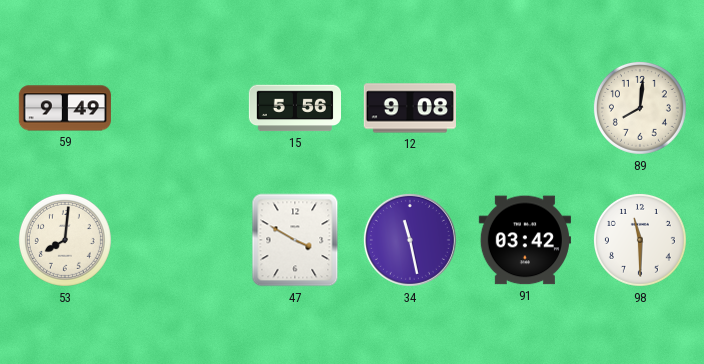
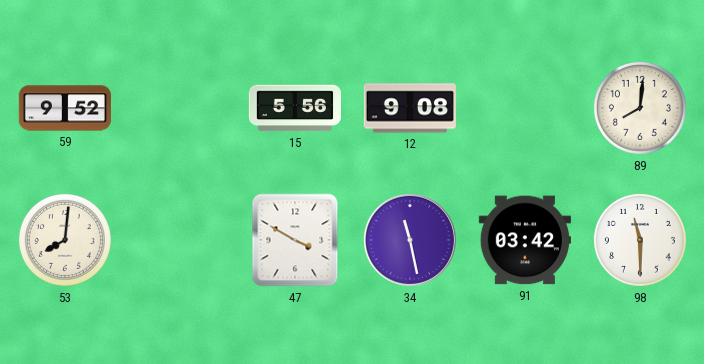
59: 9:49 -> 9:52 (65, 108)
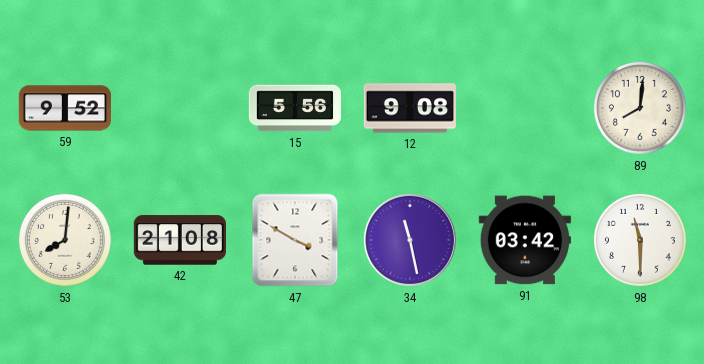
42: none -> 21:08 (180, 240)
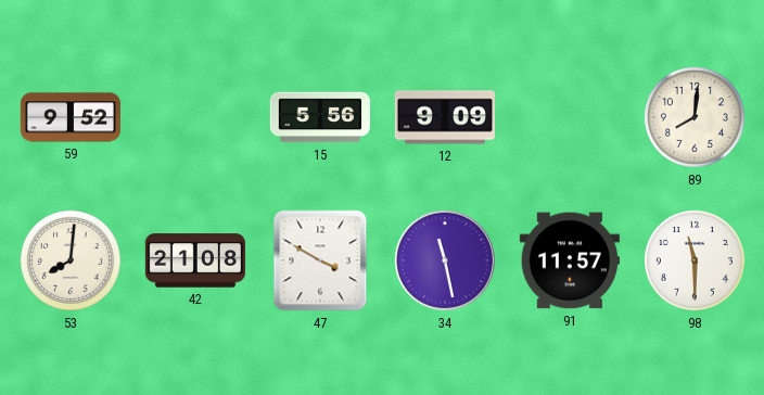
12: 9:08 -> 9:09 (445, 117)
91: 03:42 -> 11:57 (570, 260)
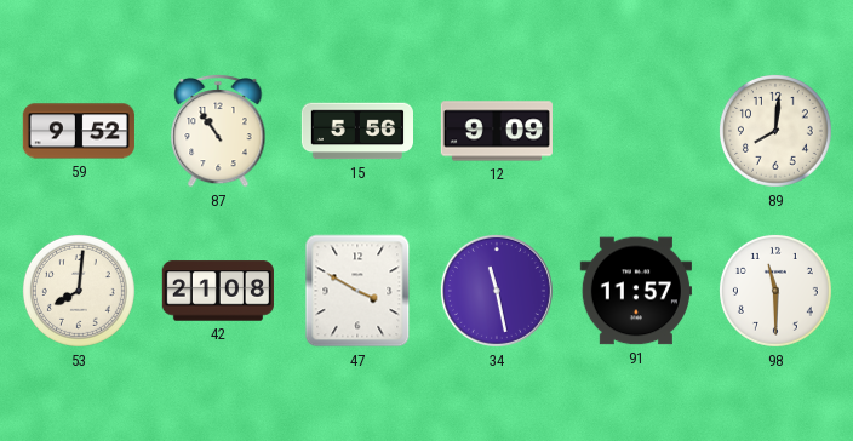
87: none -> 10:54 (218, 131)
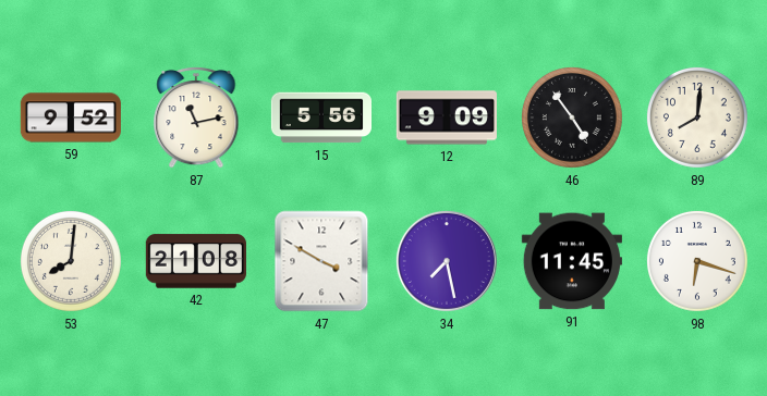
87: 10:54 -> 11:13 (196, 117)
46: none -> 4:54 (572, 117)
34: 11:28 -> 7:28 (447, 261)
91: 11:57 -> 11:45 (572, 261)
98: 11:30 -> 6:18 (697, 261)
